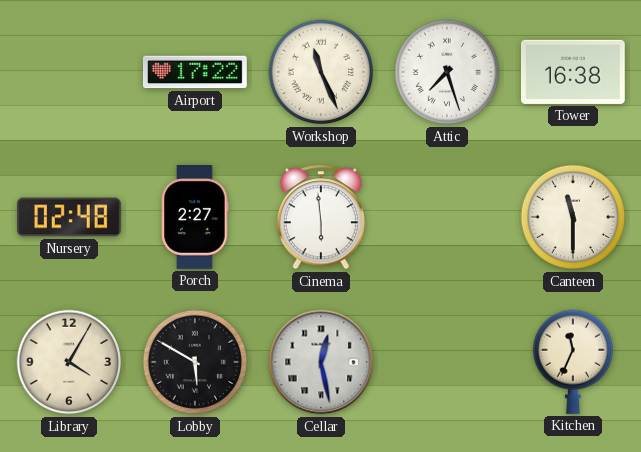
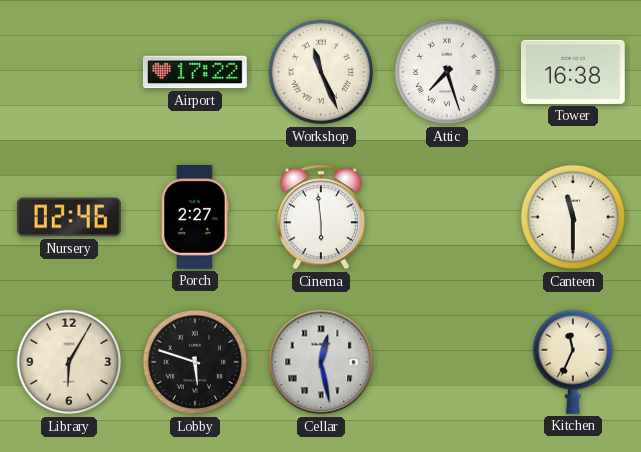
Nursery: 02:48 -> 02:46 (69, 217)
Library: 4:05 -> 6:05 (69, 362)
Lobby: 5:50 -> 5:48 (195, 362)
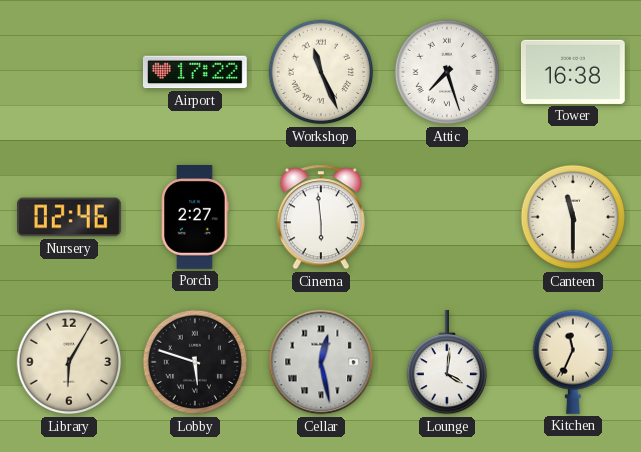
Lounge: none -> 4:01 (446, 362)
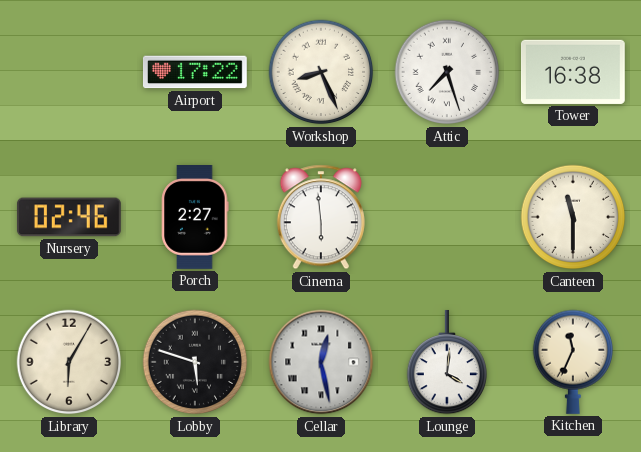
Workshop: 11:26 -> 8:26 (321, 72)
